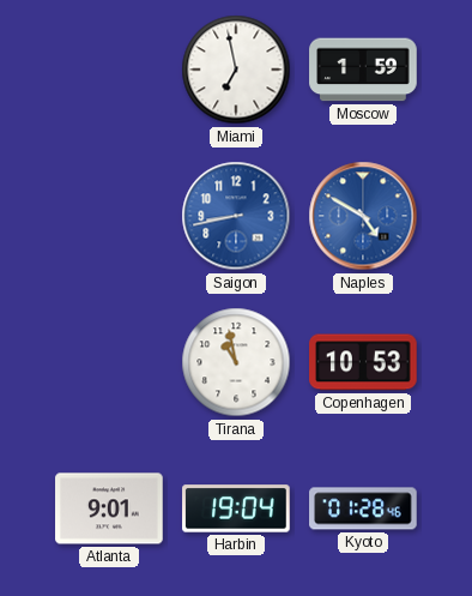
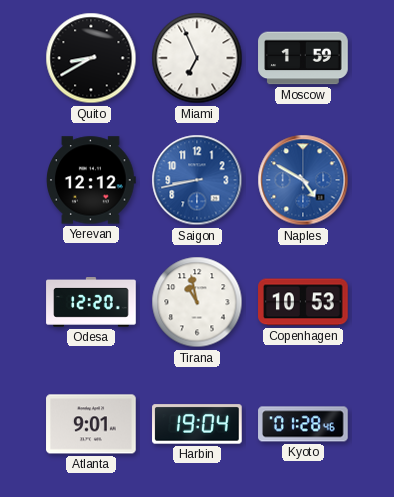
Quito: none -> 8:40 (91, 58)
Miami: 6:58 -> 6:56 (197, 58)
Yerevan: none -> 12:12 (92, 180)
Odesa: none -> 12:20 (91, 303)
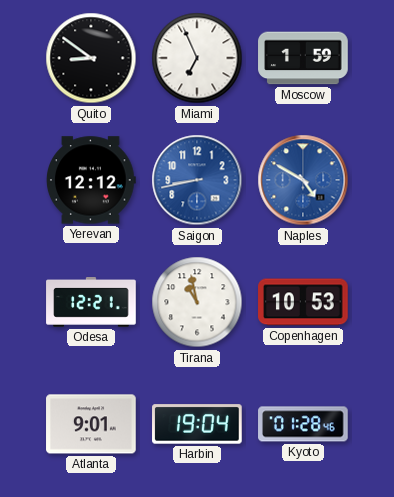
Quito: 8:40 -> 8:51 (91, 58)
Odesa: 12:20 -> 12:21 (91, 303)
